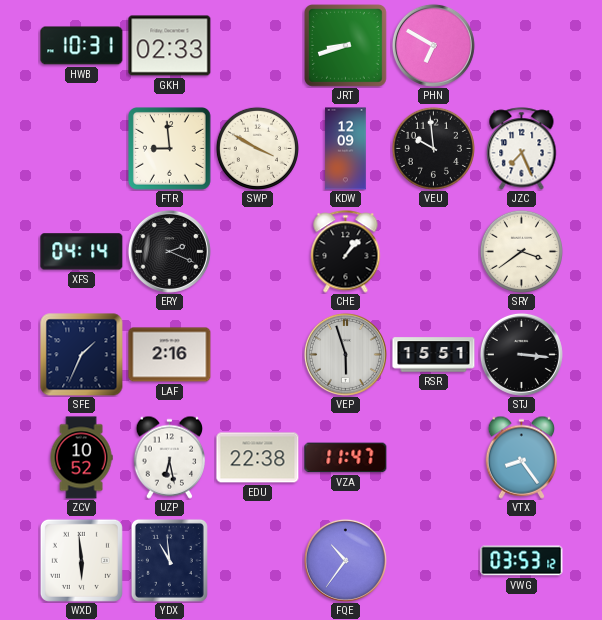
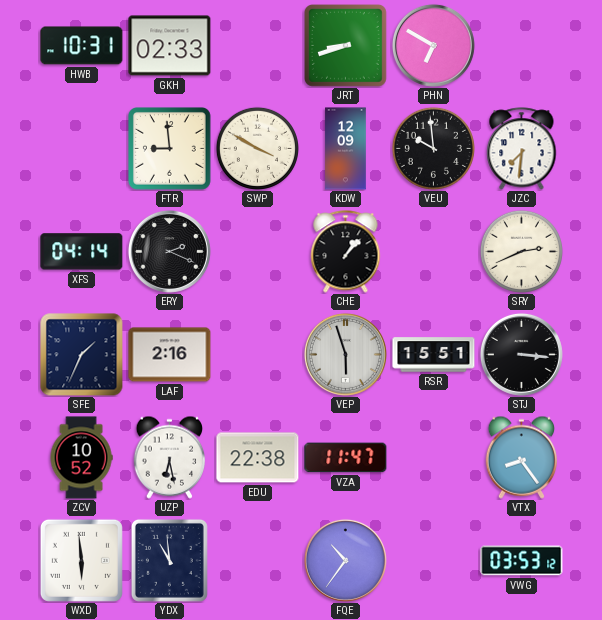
JZC: 7:26 -> 7:31 (522, 149)
SRY: 3:39 -> 2:41 (521, 251)
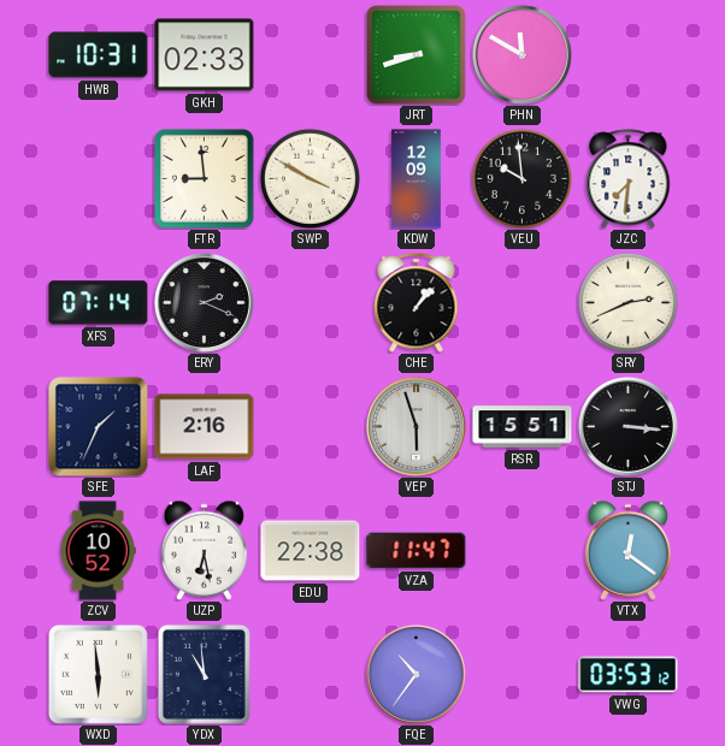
PHN: 6:50 -> 11:50 (521, 54)
XFS: 04:14 -> 07:14 (99, 303)
VTX: 8:24 -> 12:21 (629, 550)
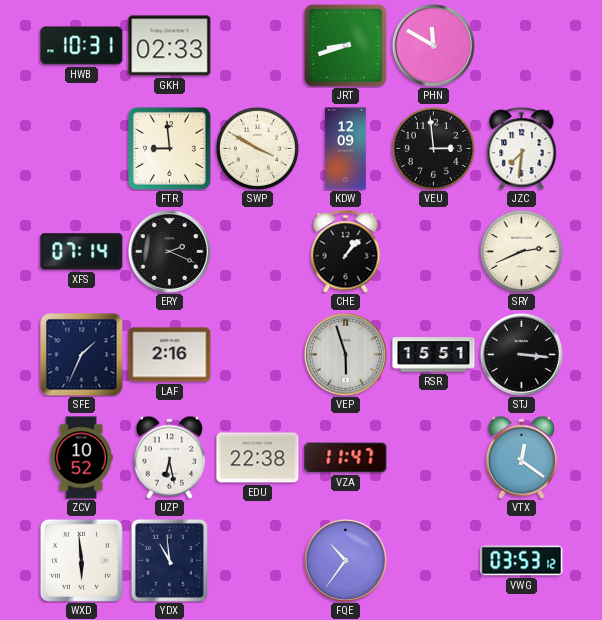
VEU: 9:59 -> 2:59 (433, 148)
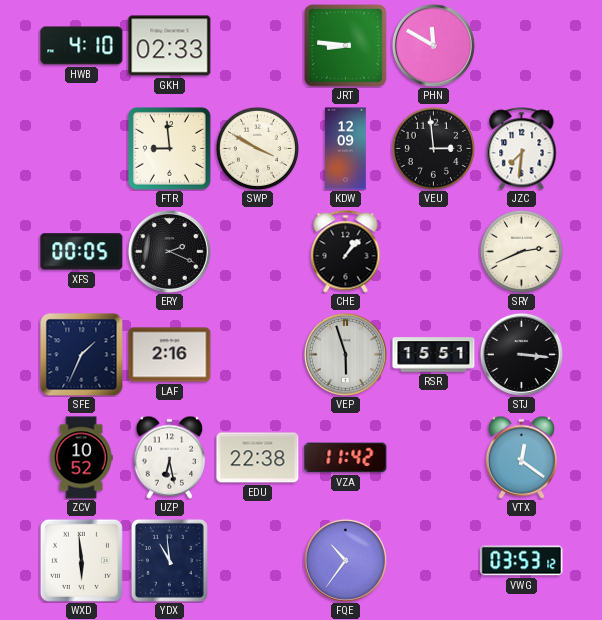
HWB: 10:31 -> 4:10 (82, 46)
JRT: 8:42 -> 8:46 (346, 46)
XFS: 07:14 -> 00:05 (82, 252)
VZA: 11:47 -> 11:42 (346, 458)
